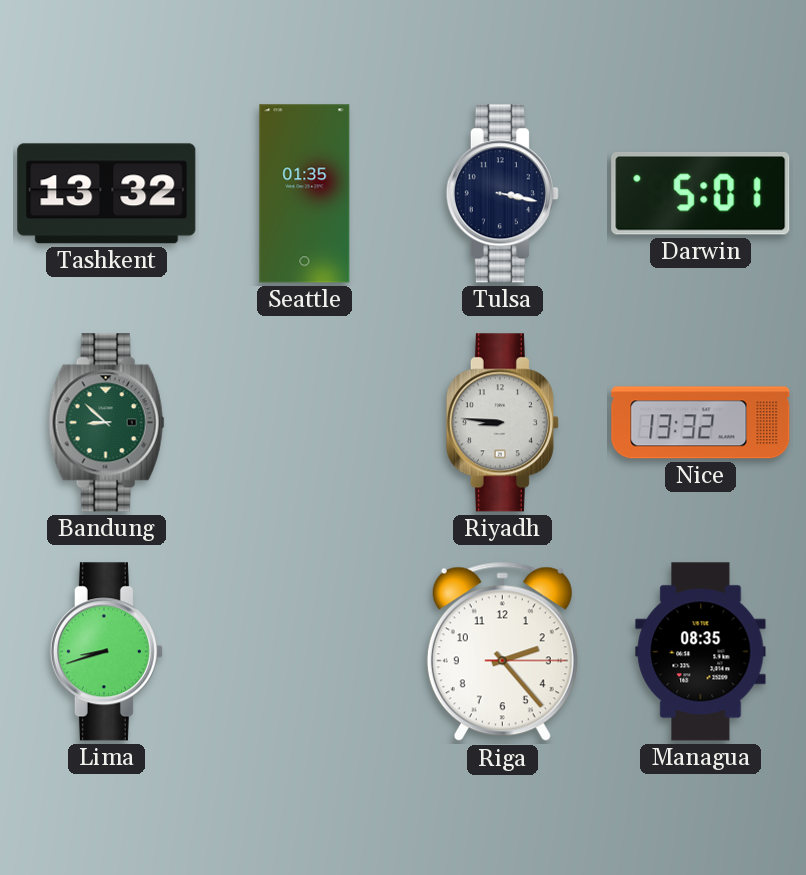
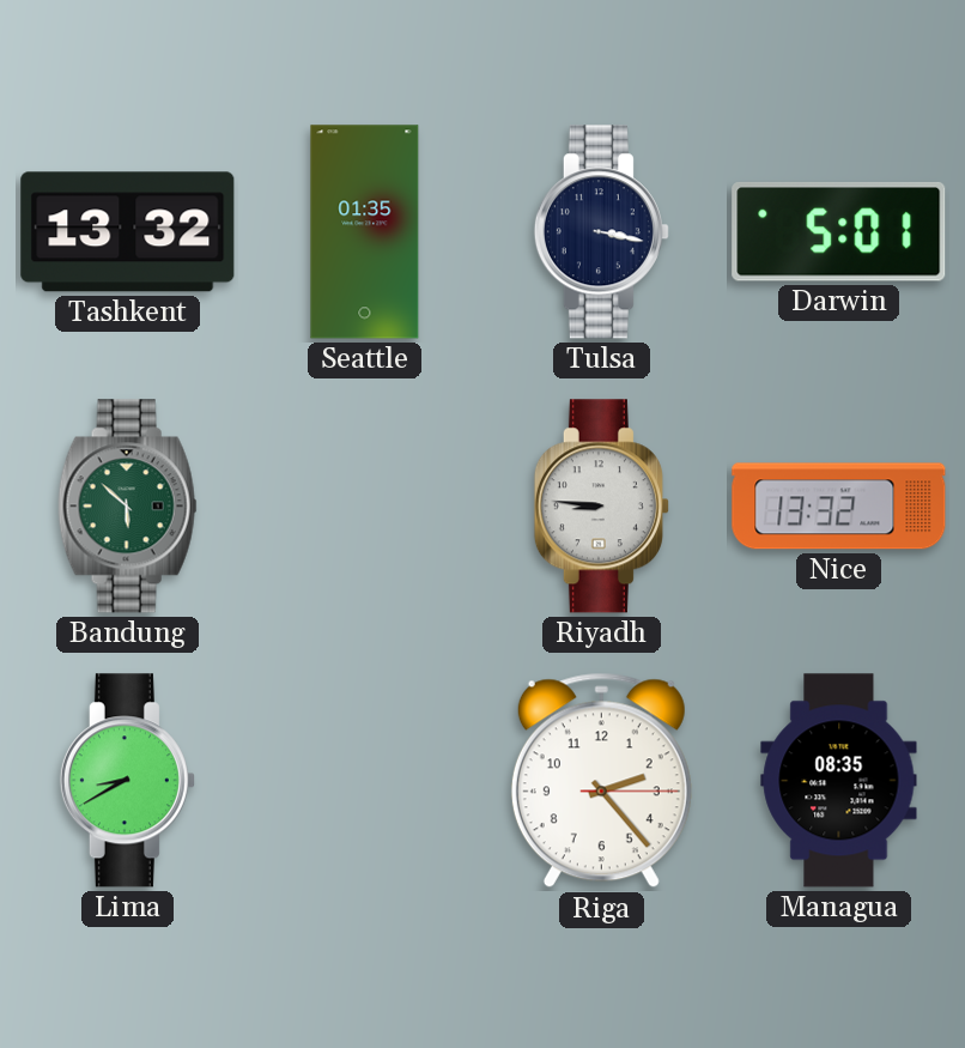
Bandung: 8:52 -> 5:52 (127, 507)
Lima: 8:42 -> 8:40 (127, 781)
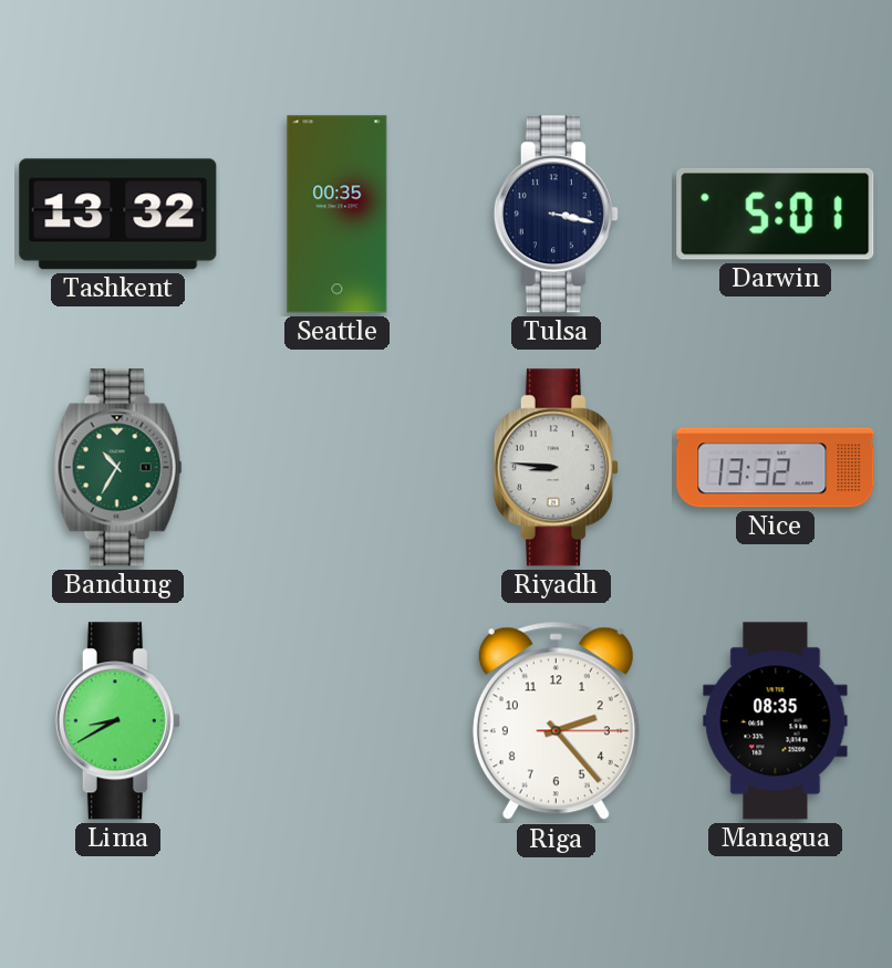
Seattle: 01:35 -> 00:35 (338, 215)
Bandung: 5:52 -> 10:35 (117, 468)
